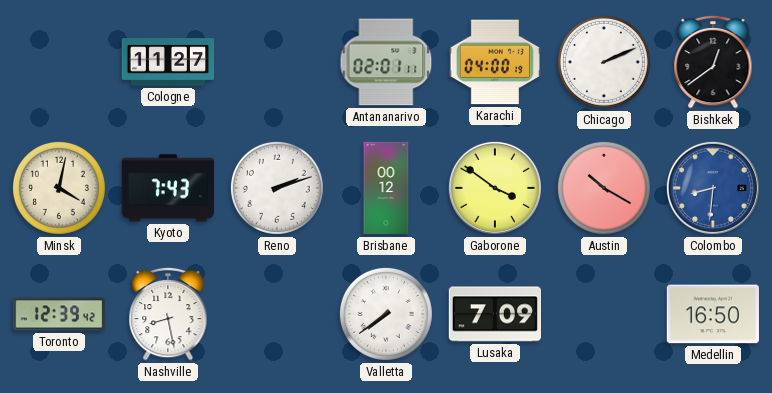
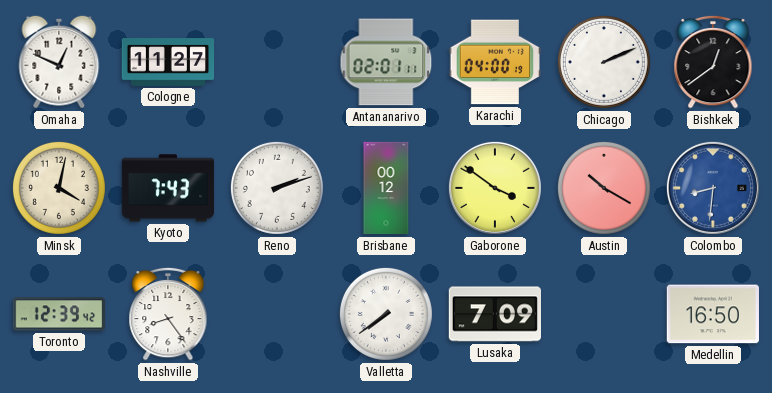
Omaha: none -> 12:49 (59, 62)
Nashville: 8:28 -> 8:24 (168, 314)
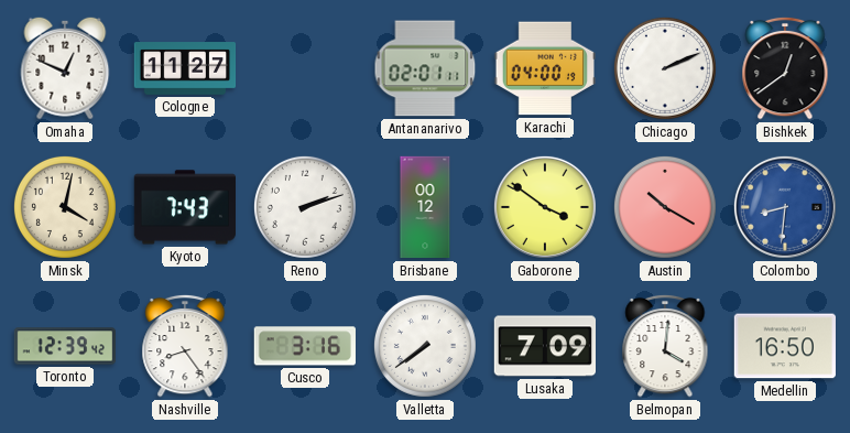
Cusco: none -> 3:16 (305, 346)
Belmopan: none -> 4:01 (665, 346)
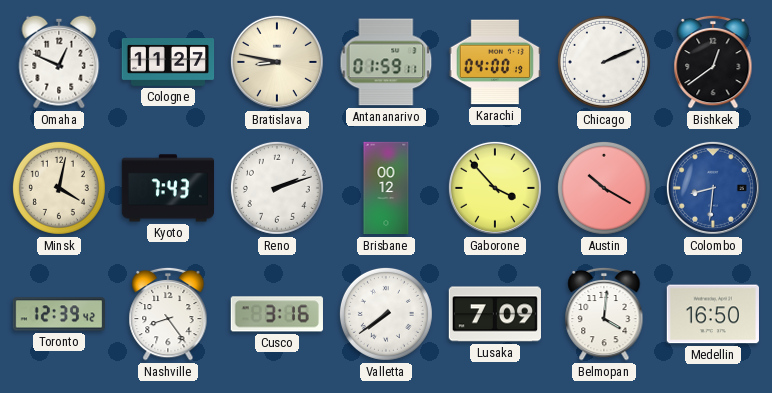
Bratislava: none -> 8:47 (277, 62)
Antananarivo: 02:01 -> 01:59 (386, 62)
Gaborone: 3:51 -> 3:53 (495, 188)
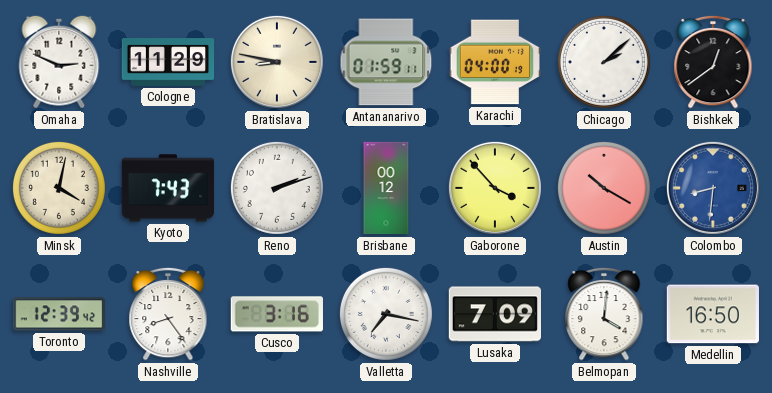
Omaha: 12:49 -> 2:49 (59, 62)
Cologne: 11:27 -> 11:29 (168, 62)
Chicago: 2:11 -> 2:08 (604, 62)
Valletta: 7:39 -> 7:17 (386, 314)
